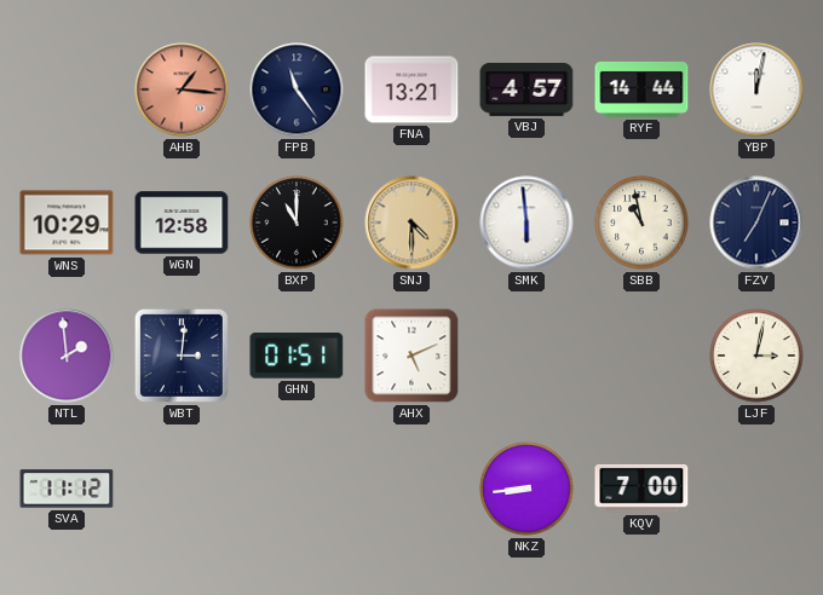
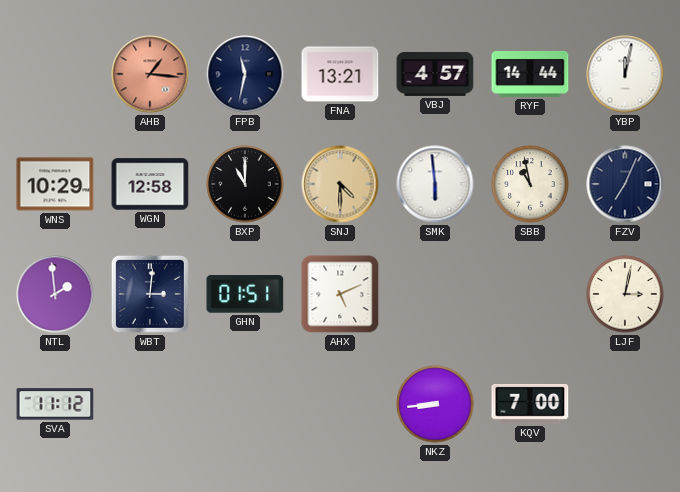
FPB: 11:24 -> 11:32 (245, 74)
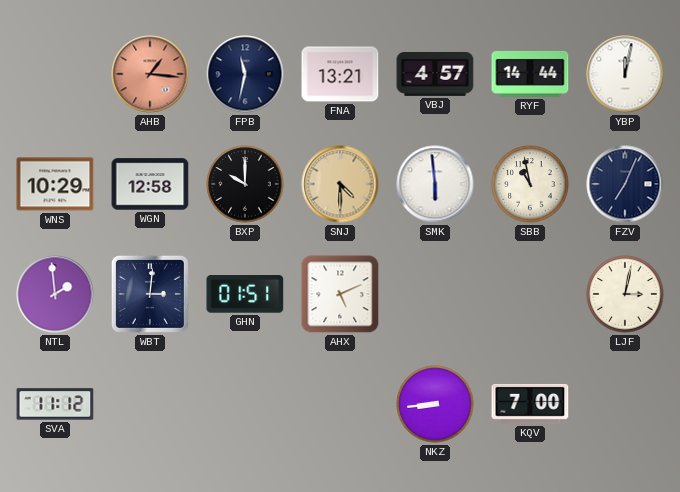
BXP: 11:00 -> 10:00 (245, 184)
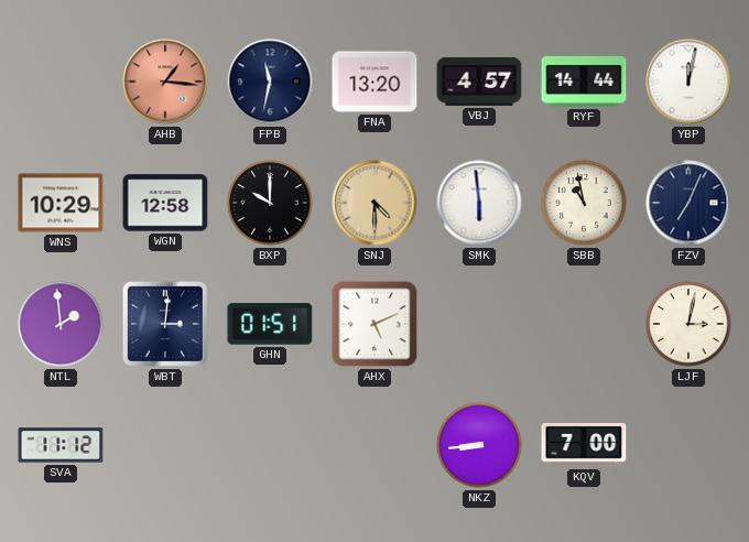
FNA: 13:21 -> 13:20 (374, 82)
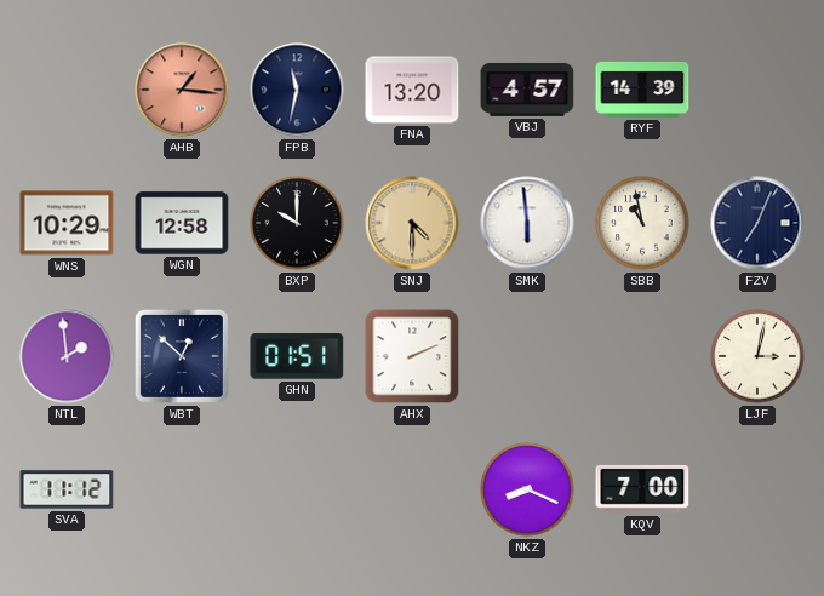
RYF: 14:44 -> 14:39 (642, 90)
YBP: 12:02 -> none (688, 82)
WBT: 3:01 -> 12:52 (182, 356)
AHX: 5:11 -> 2:11 (412, 356)
NKZ: 8:44 -> 8:19 (527, 489)
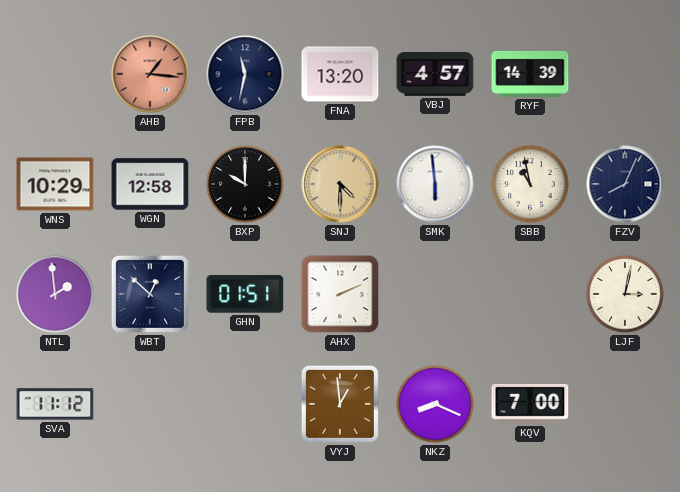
FZV: 7:04 -> 8:04 (625, 184)
VYJ: none -> 12:59 (340, 404)
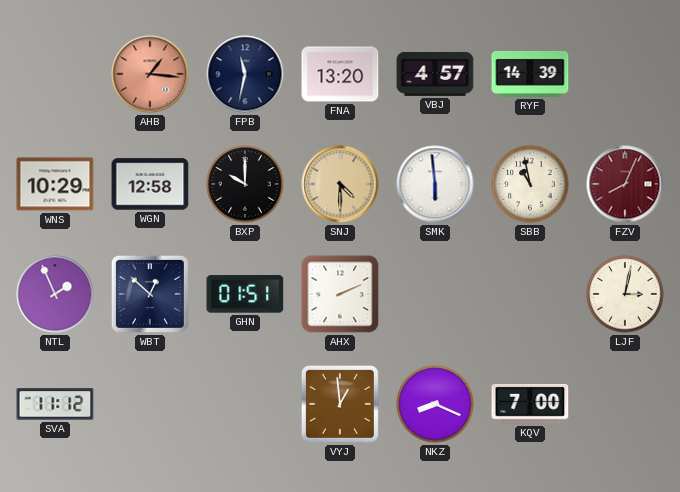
FZV dial: navy -> burgundy (625, 184)
NTL: 1:59 -> 1:56 (55, 294)
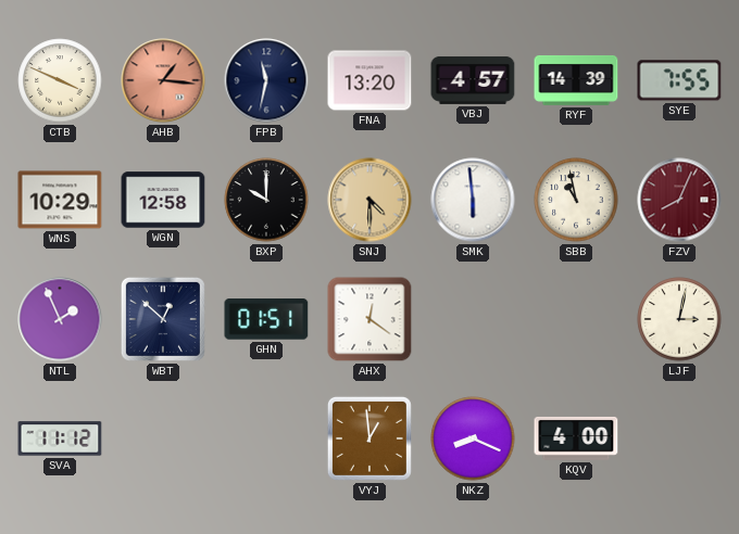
CTB: none -> 3:49 (60, 80)
SYE: none -> 7:55 (679, 80)
AHX: 2:11 -> 12:21 (369, 319)
KQV: 7:00 -> 4:00 (576, 438)
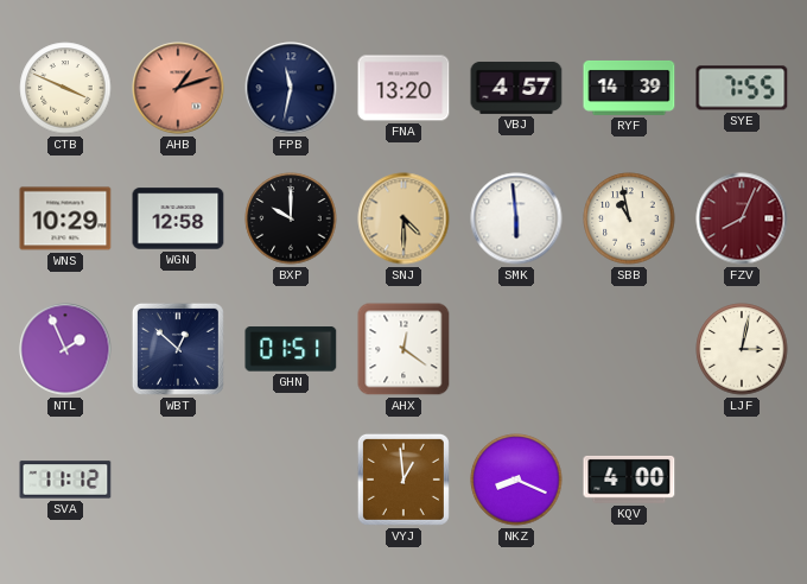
AHB: 1:16 -> 1:12 (178, 88)
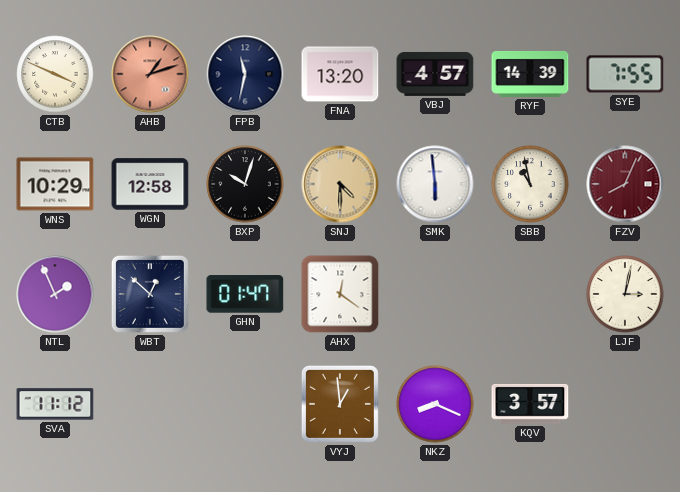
BXP: 10:00 -> 10:03 (245, 184)
GHN: 01:51 -> 01:47 (245, 294)
KQV: 4:00 -> 3:57 (530, 404)
